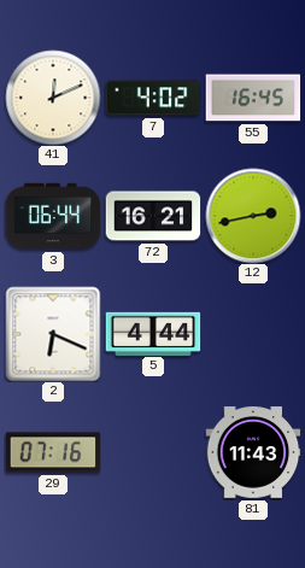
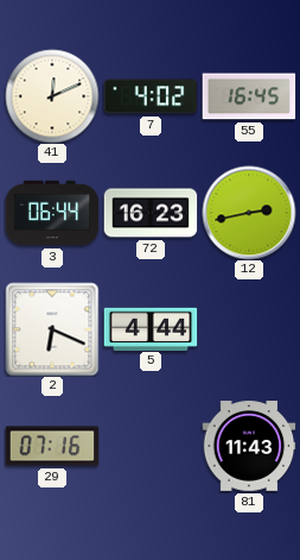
72: 16:21 -> 16:23 (151, 213)
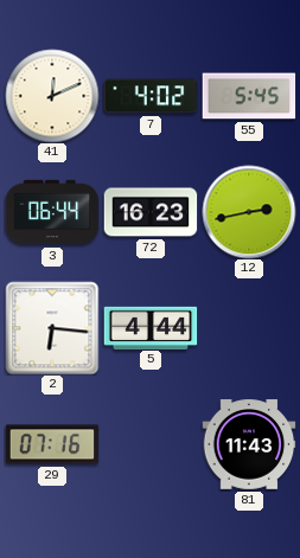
55: 16:45 -> 5:45 (249, 96)
2: 6:19 -> 6:16 (52, 328)
